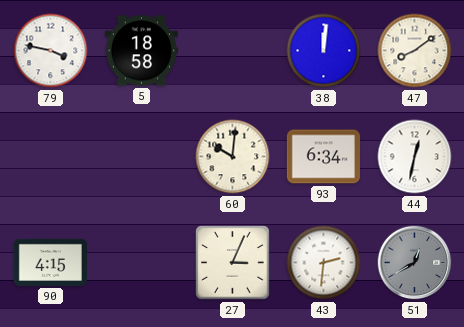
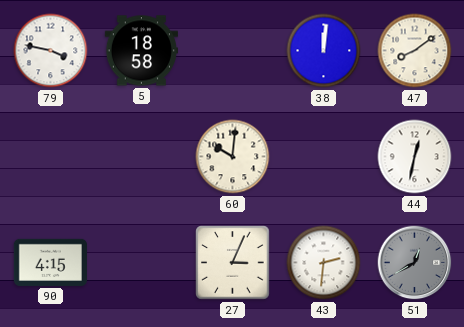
93: 6:34 -> none (323, 157)
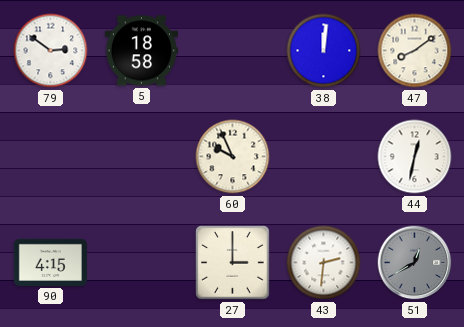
79: 3:47 -> 2:51 (51, 51)
60: 10:01 -> 9:56 (233, 157)
27: 3:04 -> 3:00 (233, 263)
